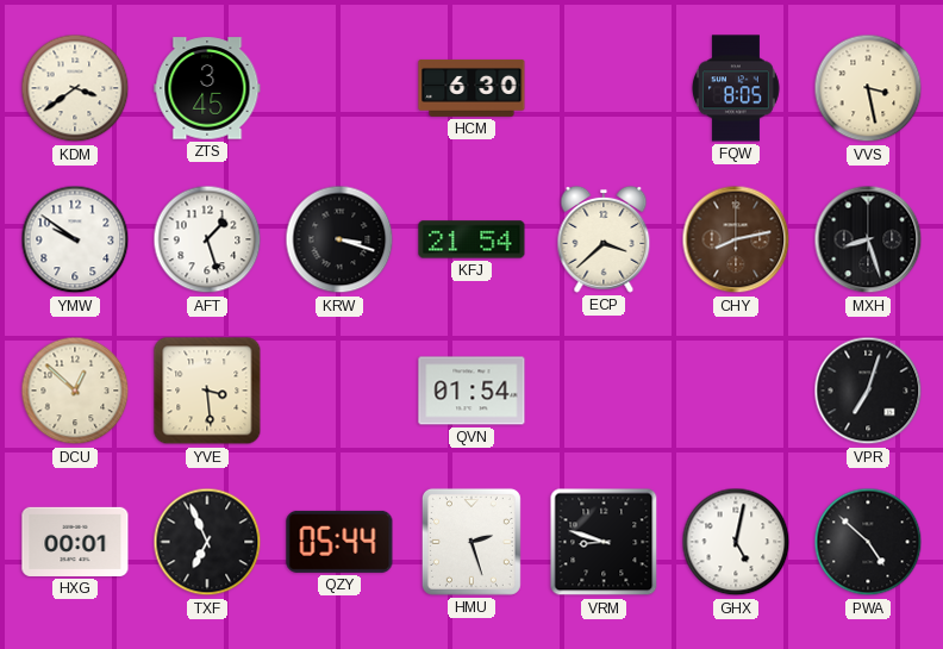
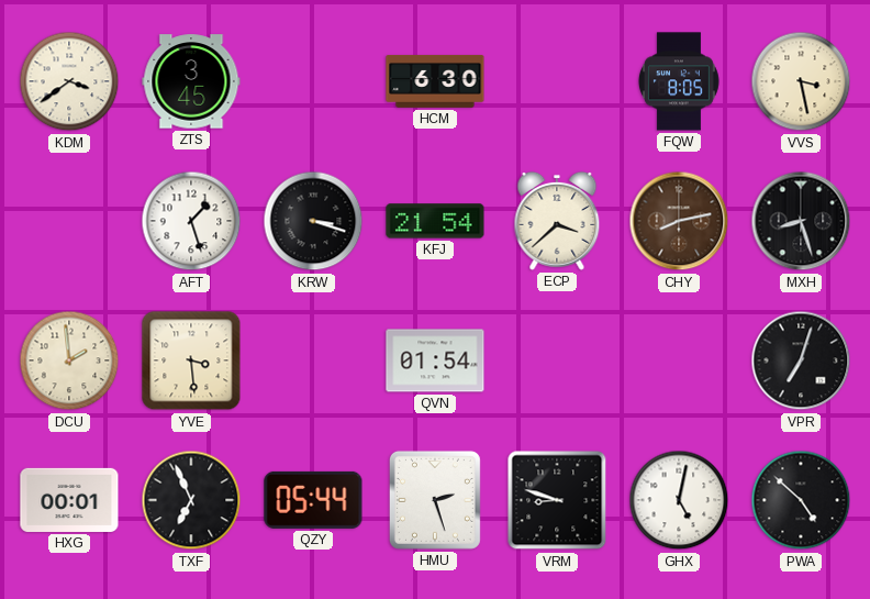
YMW: 9:51 -> none (75, 239)
DCU: 12:52 -> 1:59 (69, 360)
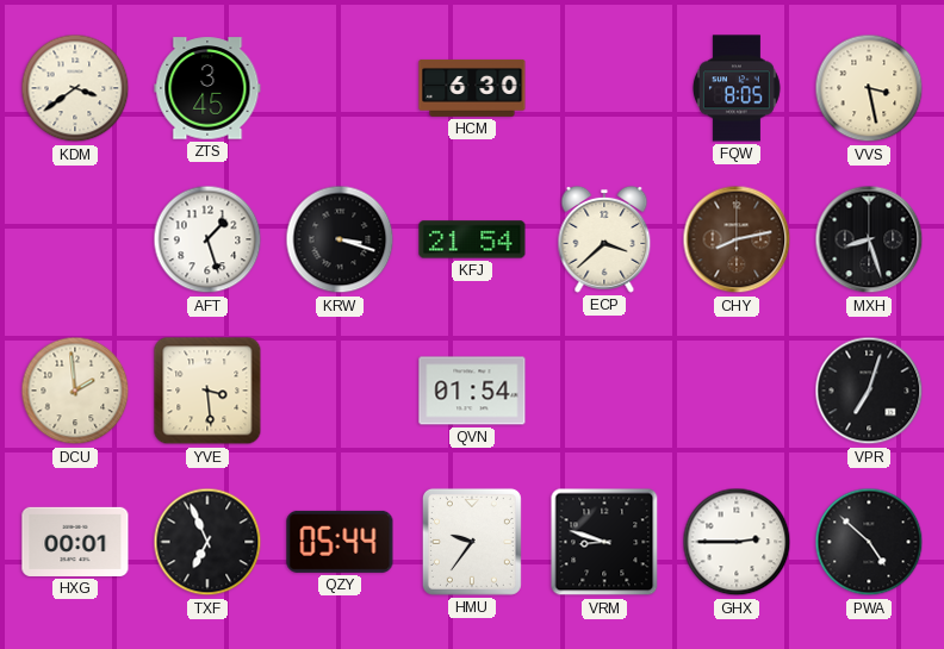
HMU: 2:27 -> 9:36 (472, 542)
GHX: 5:02 -> 2:45 (737, 542)
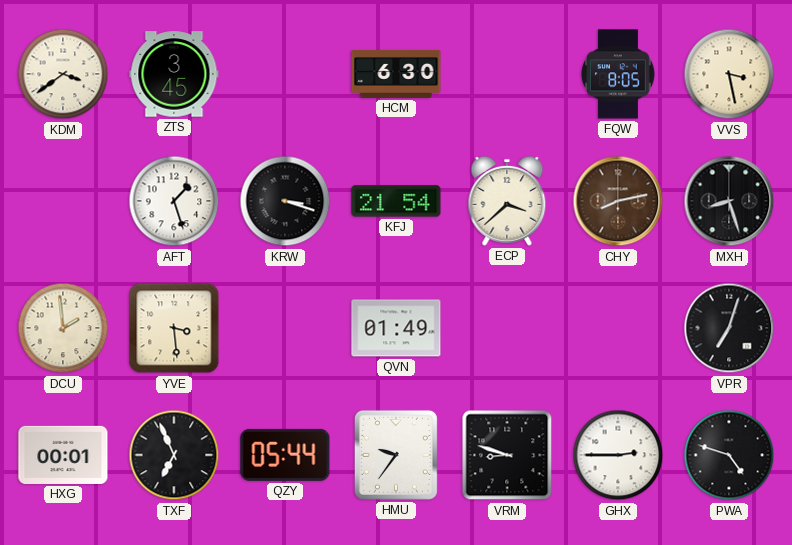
QVN: 01:54 -> 01:49 (396, 328)
PWA: 4:52 -> 4:48 (729, 455)
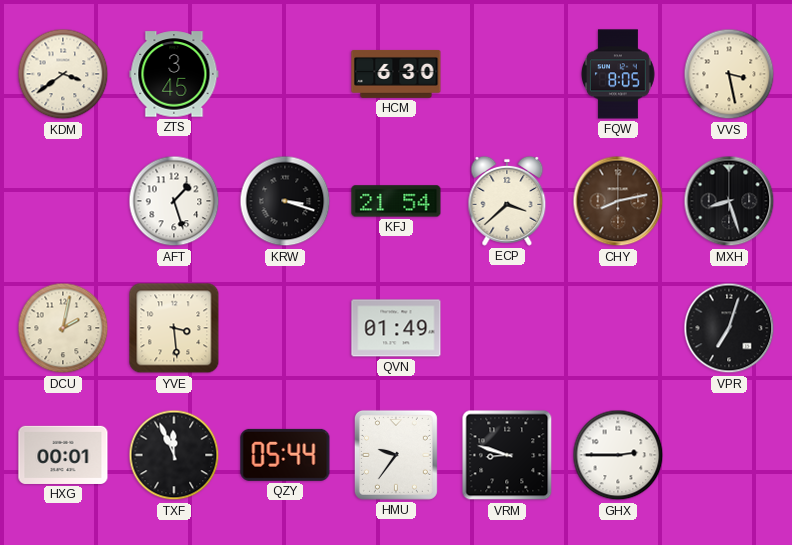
DCU: 1:59 -> 2:02 (63, 328)
TXF: 6:56 -> 11:56 (174, 455)
PWA: 4:48 -> none (729, 455)
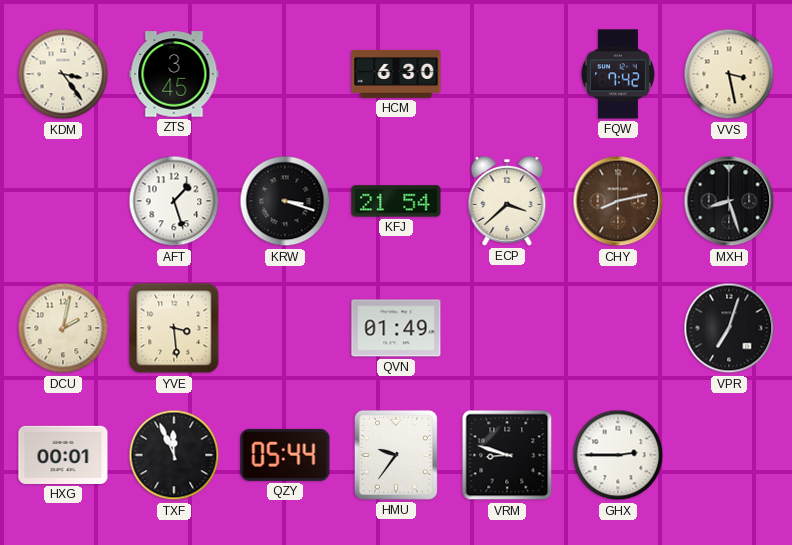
KDM: 3:39 -> 3:24 (63, 74)
FQW: 8:05 -> 7:42 (618, 74)
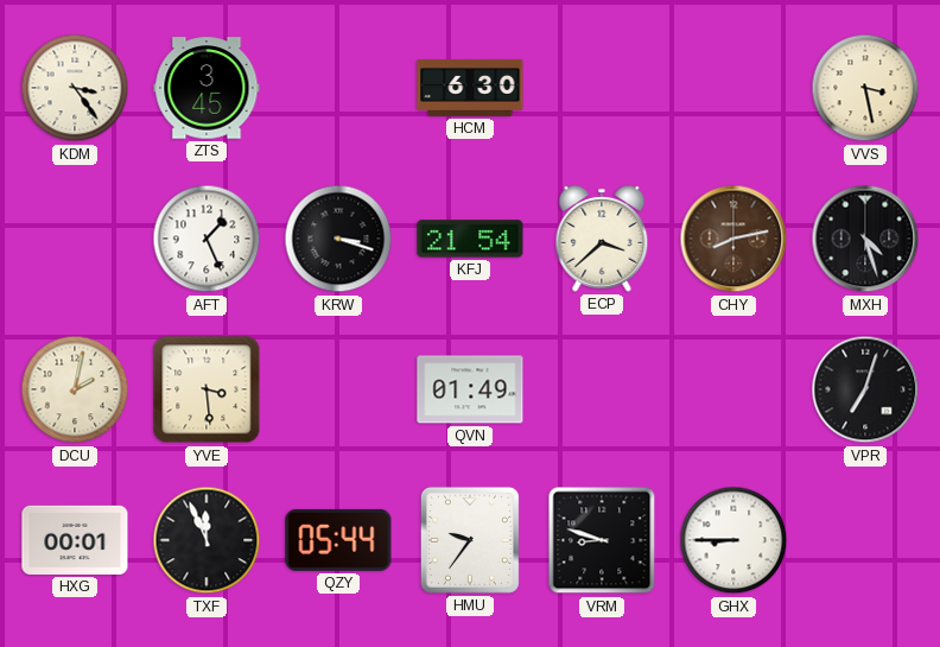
FQW: 7:42 -> none (618, 74)
AFT: 1:27 -> 1:26 (207, 239)
MXH: 8:27 -> 4:27 (865, 239)
GHX: 2:45 -> 8:45 (733, 540)
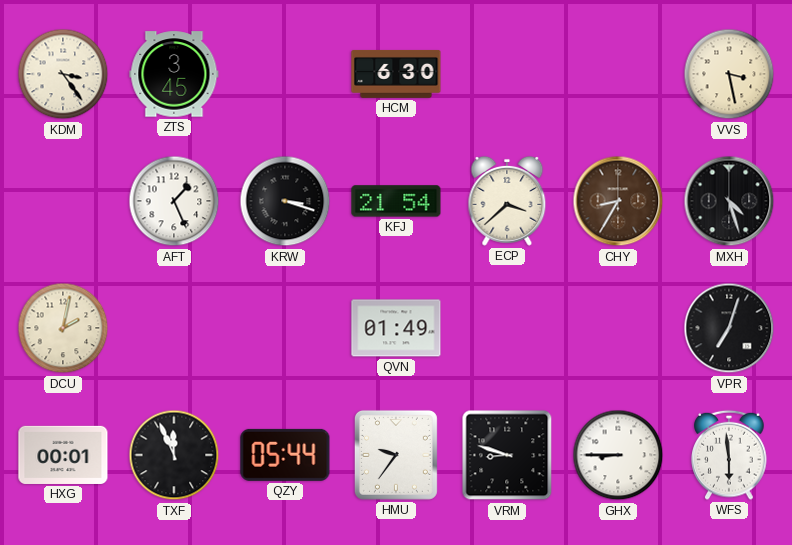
CHY: 8:13 -> 8:35 (618, 201)
YVE: 3:29 -> none (207, 389)
WFS: none -> 5:59 (729, 455)
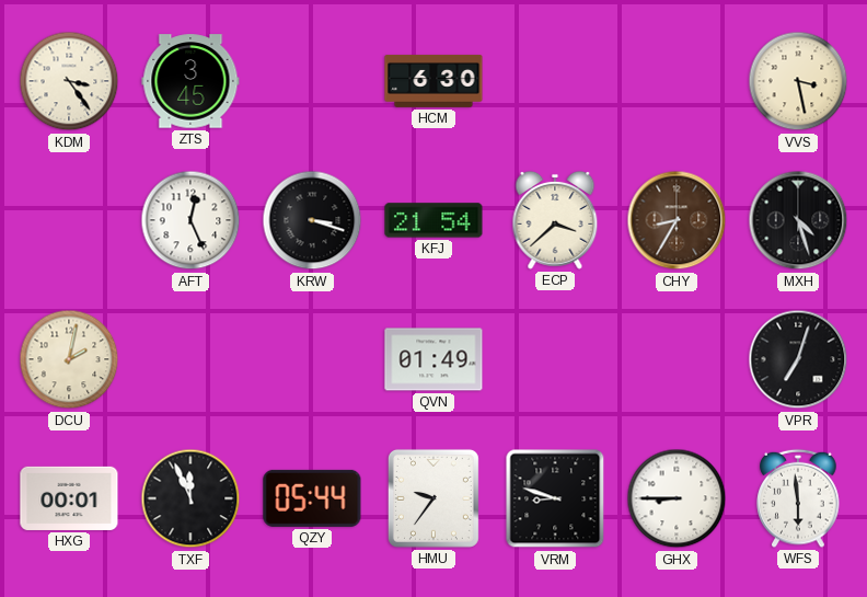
AFT: 1:26 -> 12:26 (190, 220)
